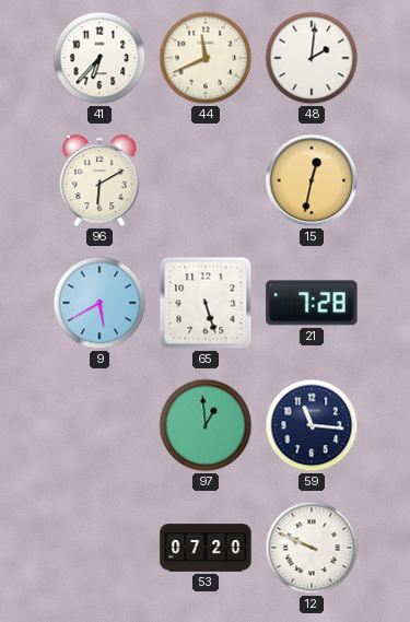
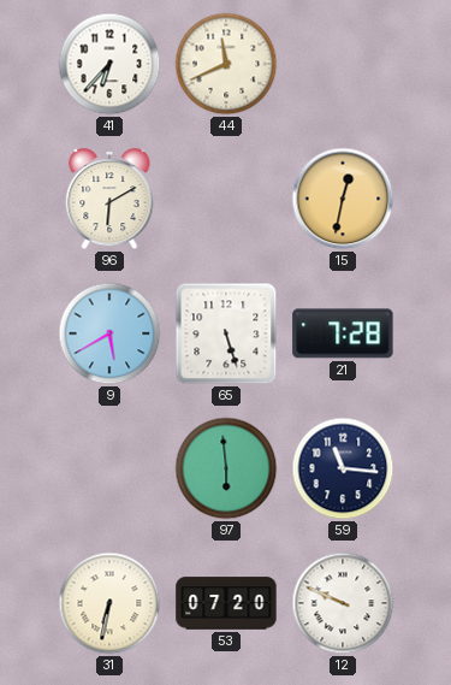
48: 2:01 -> none (312, 58)
97: 12:59 -> 5:59 (226, 468)
31: none -> 6:32 (109, 603)
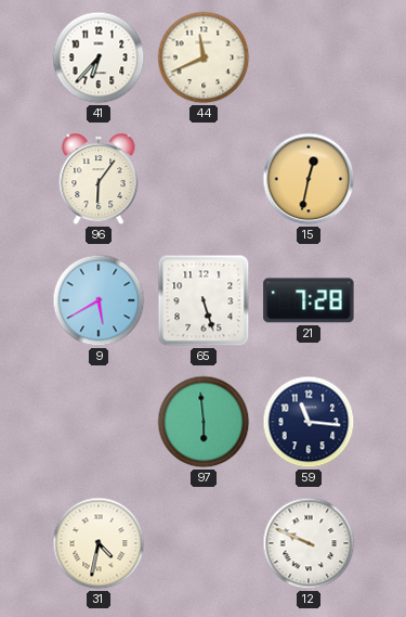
96: 6:10 -> 6:06 (99, 179)
31: 6:32 -> 4:32 (99, 543)
53: 07:20 -> none (226, 603)
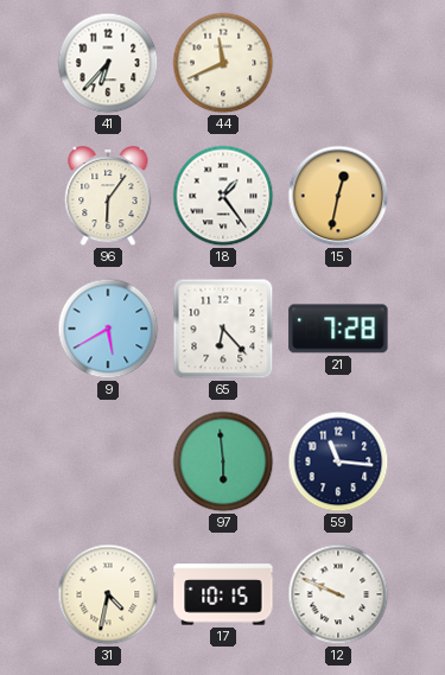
18: none -> 1:24 (223, 196)
65: 5:27 -> 6:23 (223, 329)
17: none -> 10:15 (223, 594)
